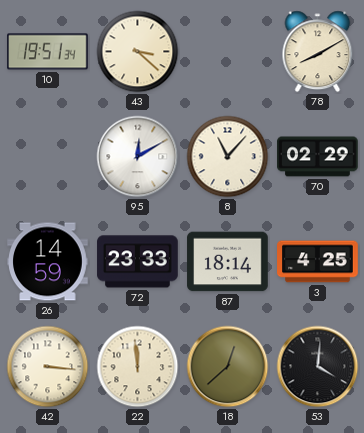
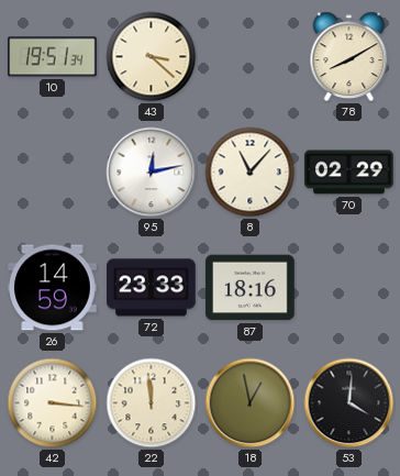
95: 12:10 -> 12:13 (152, 173)
87: 18:14 -> 18:16 (251, 288)
3: 4:25 -> none (318, 262)
18: 12:38 -> 12:58 (251, 403)
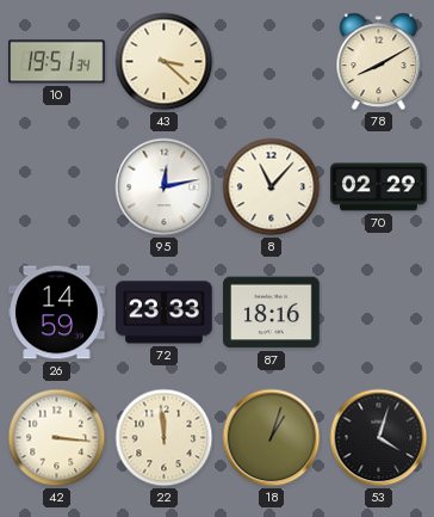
18: 12:58 -> 1:03 (272, 438)
53: 4:01 -> 4:03 (379, 438)
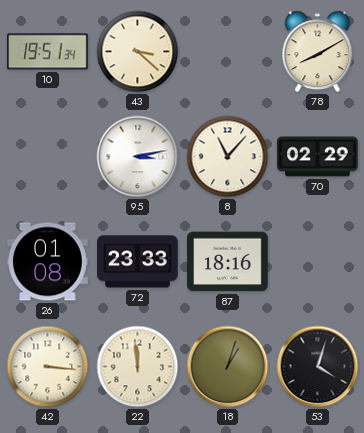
95: 12:13 -> 3:13 (138, 157)
26: 14:59 -> 01:08 (48, 262)
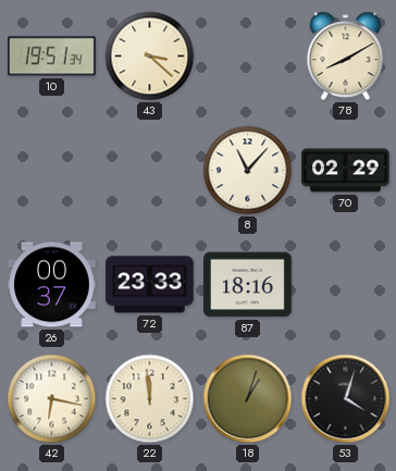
95: 3:13 -> none (138, 157)
26: 01:08 -> 00:37 (52, 285)
42: 3:16 -> 6:17 (52, 399)
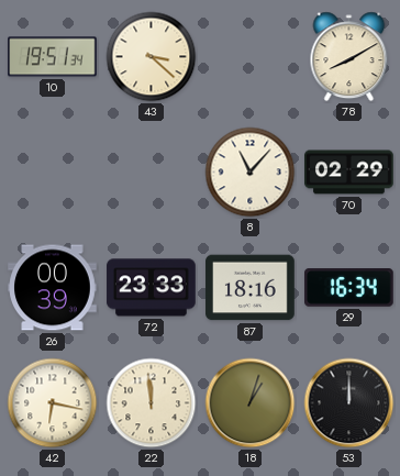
26: 00:37 -> 00:39 (53, 288)
29: none -> 16:34 (349, 288)
53: 4:03 -> 12:00 (349, 403)
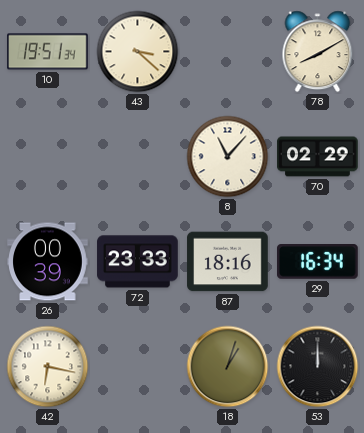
22: 11:59 -> none (152, 403)
